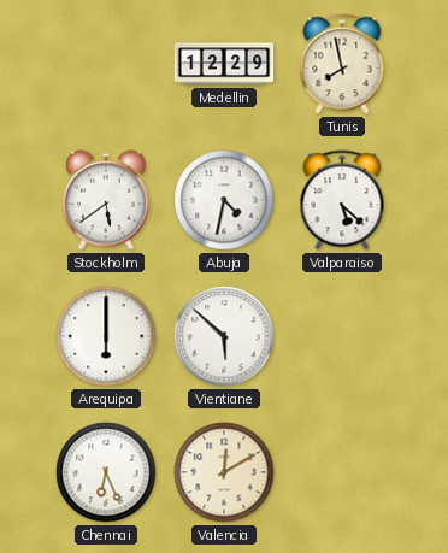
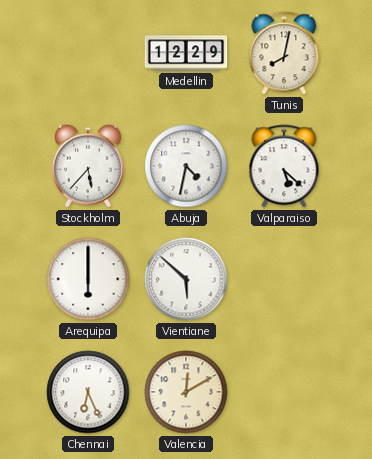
Tunis: 7:58 -> 8:02 (284, 53)
Stockholm: 5:39 -> 5:37 (88, 166)
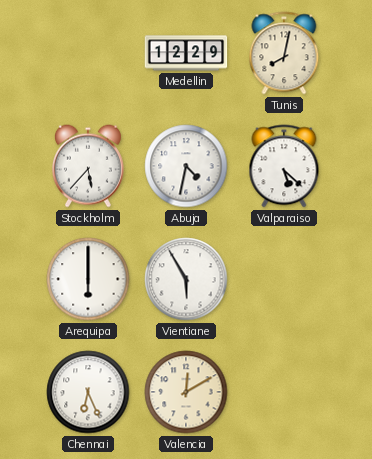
Vientiane: 5:52 -> 5:55 (186, 279)
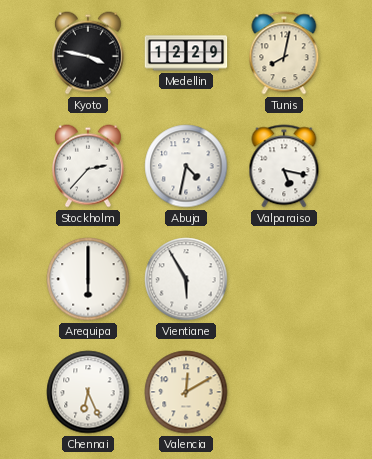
Kyoto: none -> 3:47 (88, 53)
Stockholm: 5:37 -> 2:37 (88, 166)
Valparaiso: 5:22 -> 5:17 (284, 166)
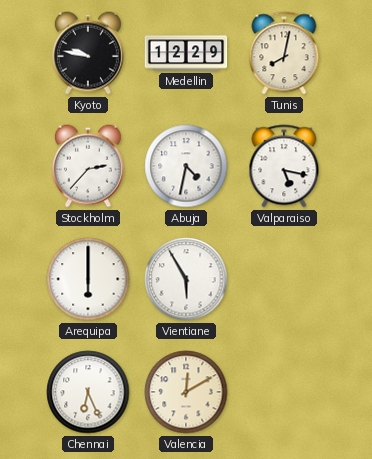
Kyoto: 3:47 -> 9:47 (88, 53)
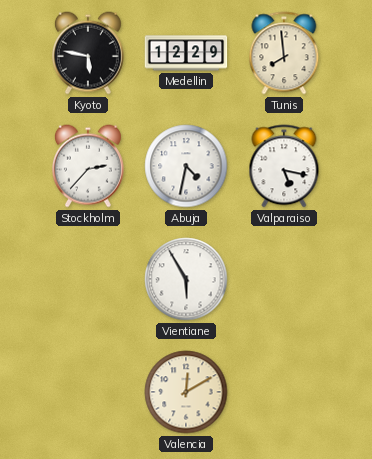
Kyoto: 9:47 -> 5:47 (88, 53)
Tunis: 8:02 -> 7:59 (284, 53)
Arequipa: 6:00 -> none (88, 279)
Chennai: 6:26 -> none (88, 392)
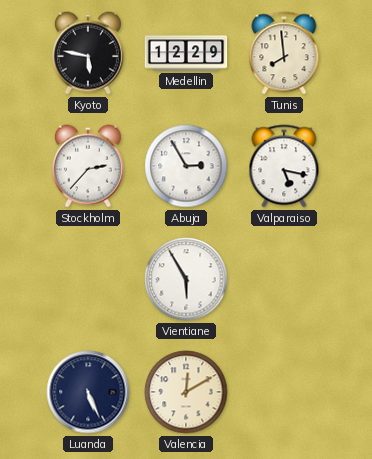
Abuja: 4:32 -> 2:55 (186, 166)
Luanda: none -> 5:26 (88, 392)
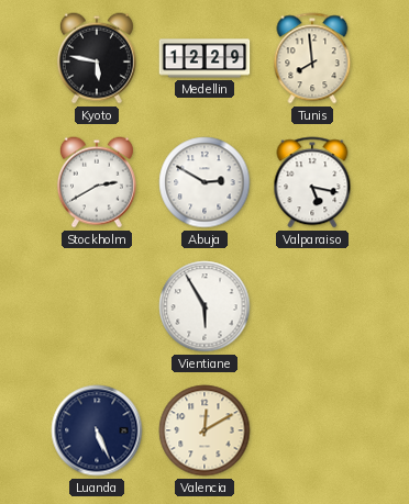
Stockholm: 2:37 -> 2:40 (97, 182)
Abuja: 2:55 -> 2:50 (204, 182)
